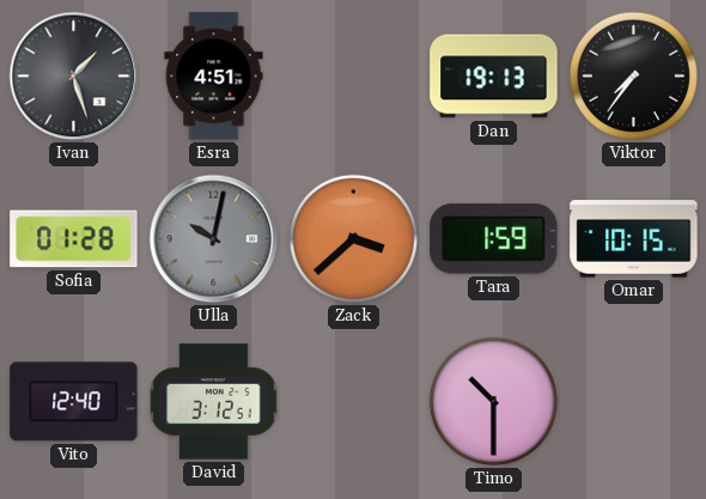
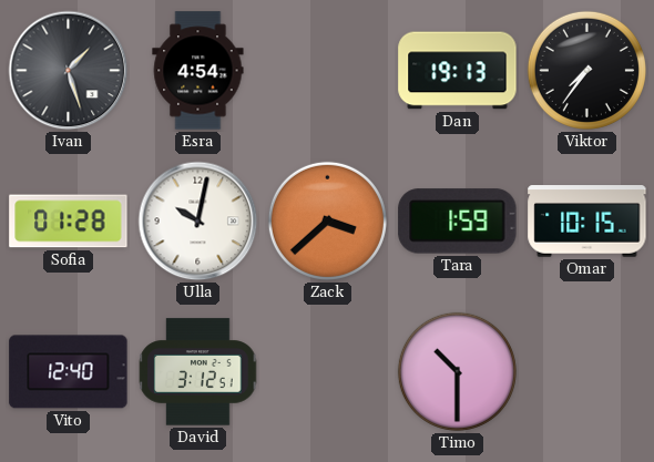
Esra: 4:51 -> 4:54 (198, 71)
Ulla dial: grey -> white (198, 222)
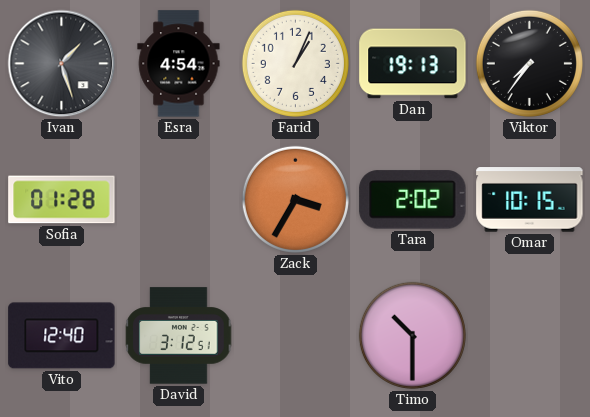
Farid: none -> 1:04 (295, 63)
Ulla: 10:02 -> none (198, 222)
Zack: 3:38 -> 3:35 (295, 199)
Tara: 1:59 -> 2:02 (413, 200)
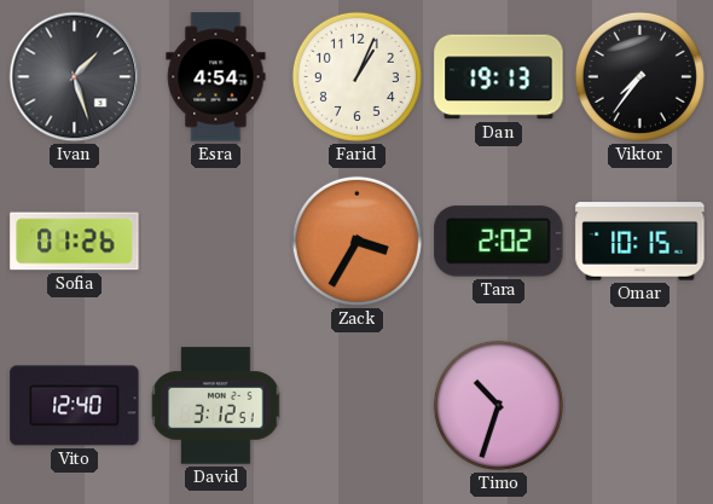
Sofia: 01:28 -> 01:26 (75, 242)
Timo: 10:30 -> 10:33 (498, 405)
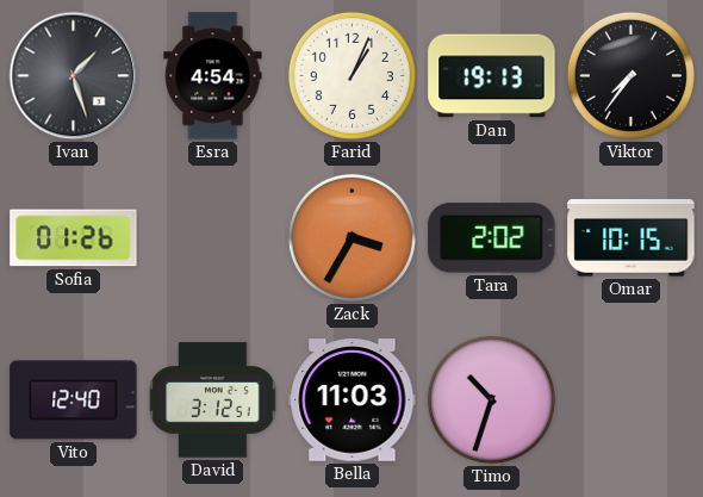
Bella: none -> 11:03 (353, 400)
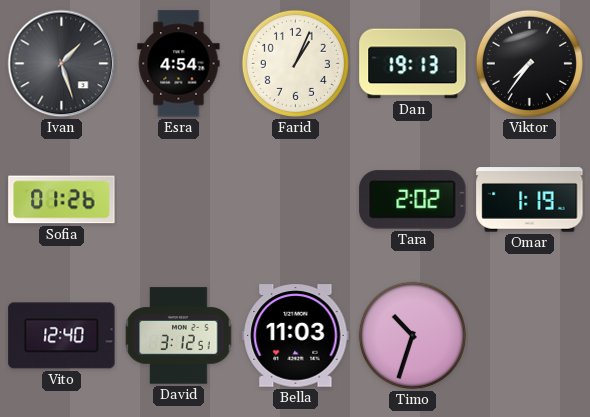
Zack: 3:35 -> none (351, 237)
Omar: 10:15 -> 1:19 (530, 200)
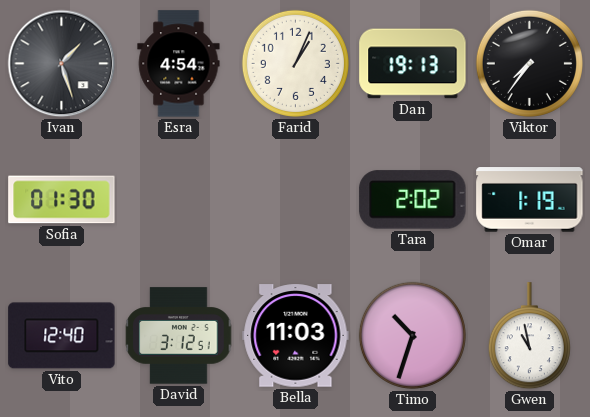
Sofia: 01:26 -> 01:30 (62, 200)
Gwen: none -> 10:58 (529, 336)
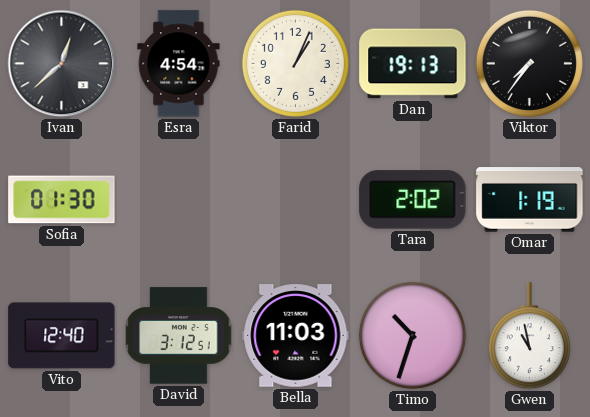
Ivan: 1:27 -> 12:38 (62, 64)
